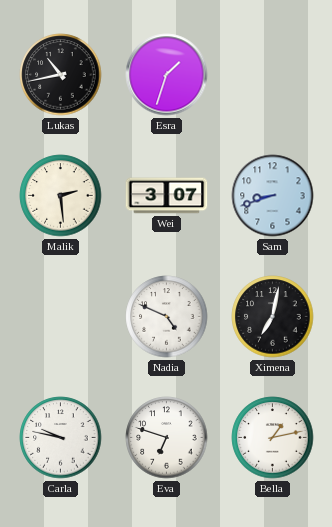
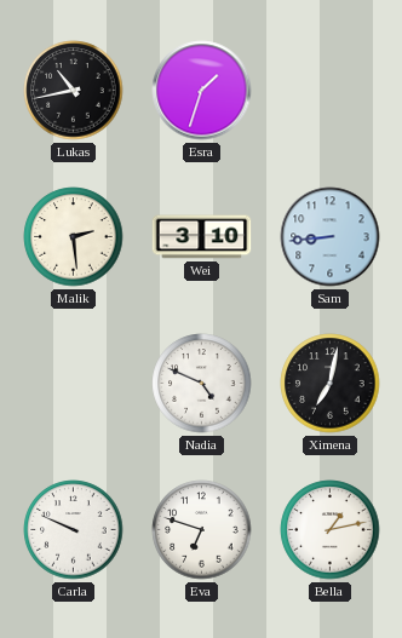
Wei: 3:07 -> 3:10 (202, 237)
Sam: 8:42 -> 8:44 (331, 237)
Carla: 9:47 -> 9:49 (74, 530)
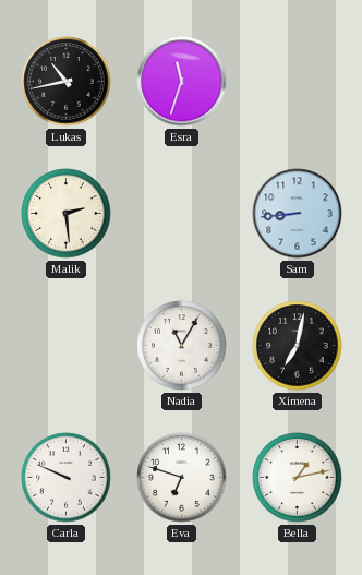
Esra: 1:33 -> 11:33 (182, 82)
Wei: 3:10 -> none (202, 237)
Nadia: 4:49 -> 11:05 (182, 346)
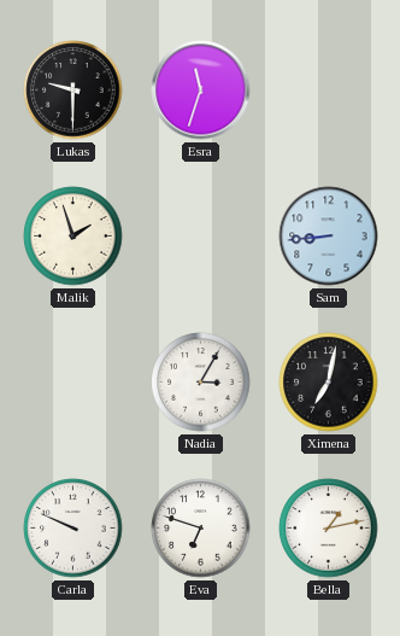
Lukas: 10:43 -> 9:30 (73, 91)
Malik: 2:29 -> 1:57 (73, 237)
Nadia: 11:05 -> 3:05 (201, 383)
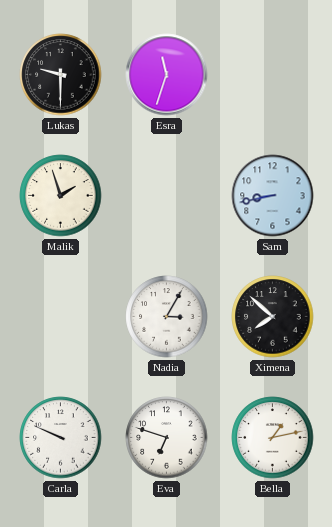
Sam: 8:44 -> 8:43 (273, 196)
Ximena: 7:02 -> 7:52 (273, 317)
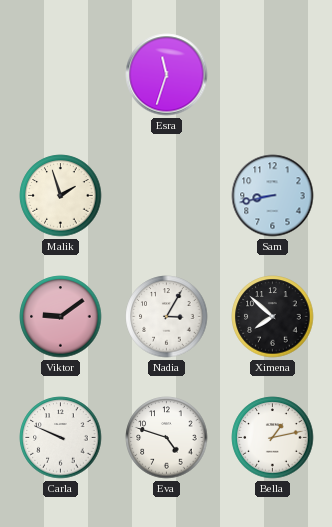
Lukas: 9:30 -> none (61, 75)
Viktor: none -> 9:09 (61, 317)
Eva: 6:48 -> 4:48 (167, 438)
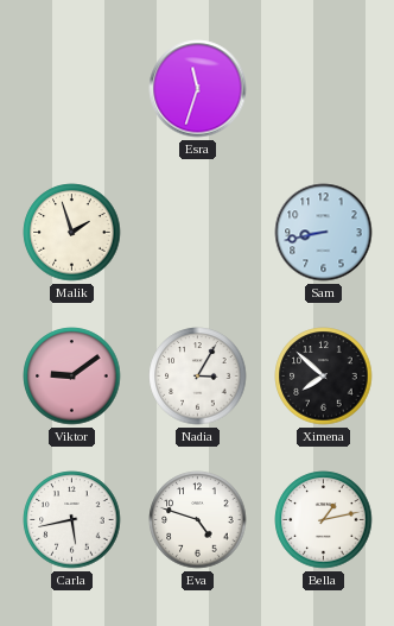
Carla: 9:49 -> 5:43 (72, 520)
